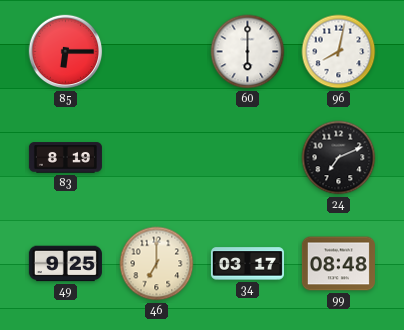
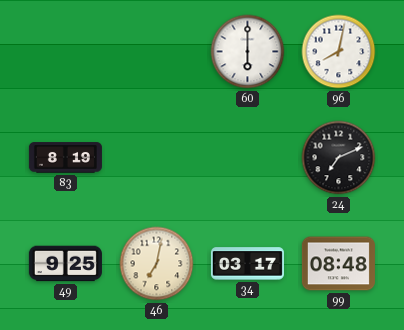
85: 6:15 -> none (66, 52)
46: 7:00 -> 7:02 (157, 264)
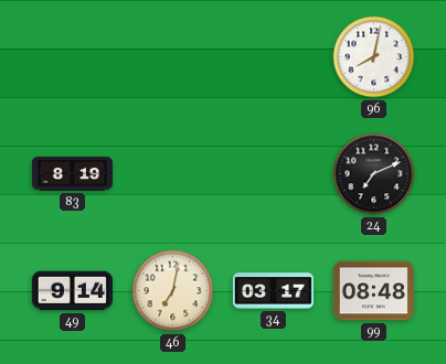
60: 6:00 -> none (248, 52)
49: 9:25 -> 9:14 (72, 291)
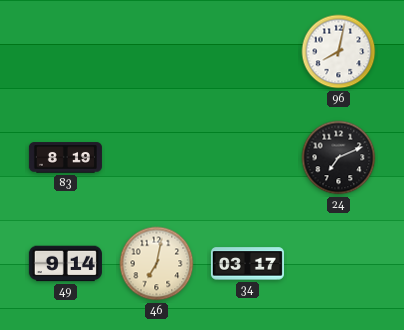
99: 08:48 -> none (373, 291)
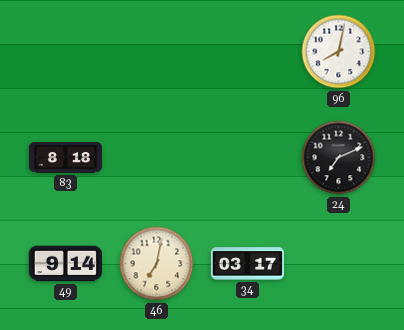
83: 8:19 -> 8:18 (65, 158)
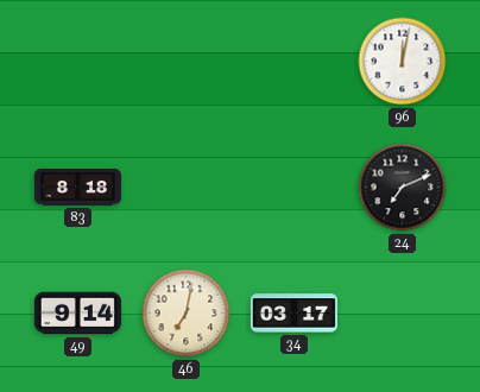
96: 8:02 -> 12:02 (403, 62)
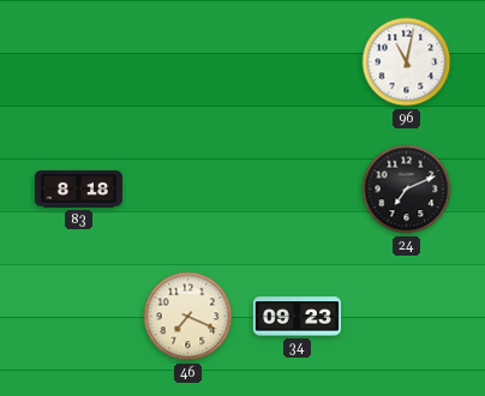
96: 12:02 -> 11:02 (407, 62)
49: 9:14 -> none (77, 314)
46: 7:02 -> 7:19 (188, 317)
34: 03:17 -> 09:23 (297, 317)
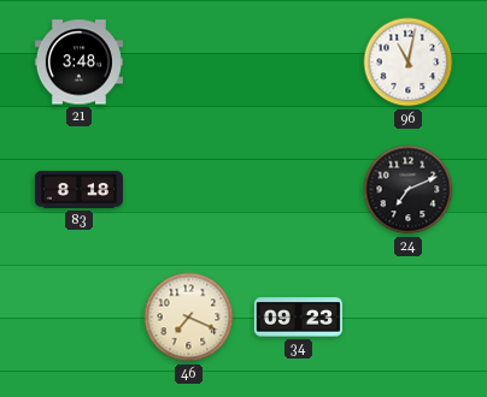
21: none -> 3:48 (78, 63)
